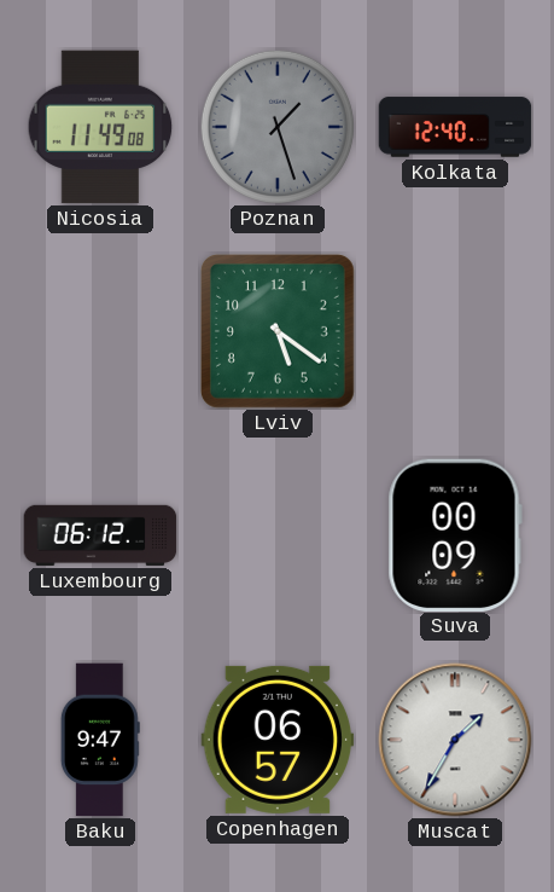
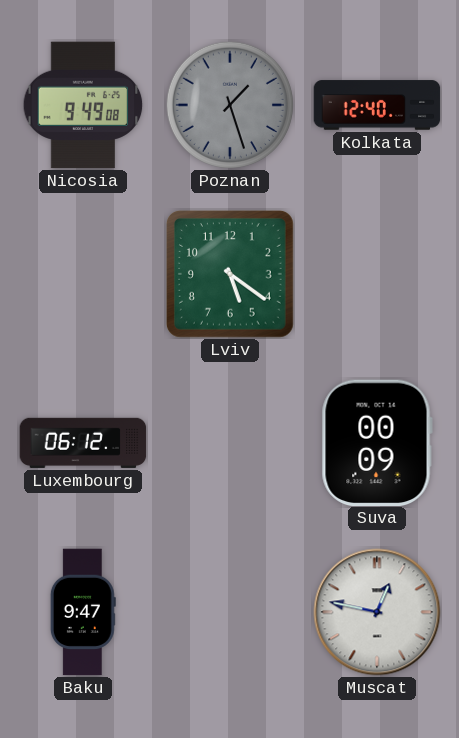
Nicosia: 11:49 -> 9:49 (83, 105)
Copenhagen: 06:57 -> none (278, 740)
Muscat: 1:35 -> 12:47 (377, 612)
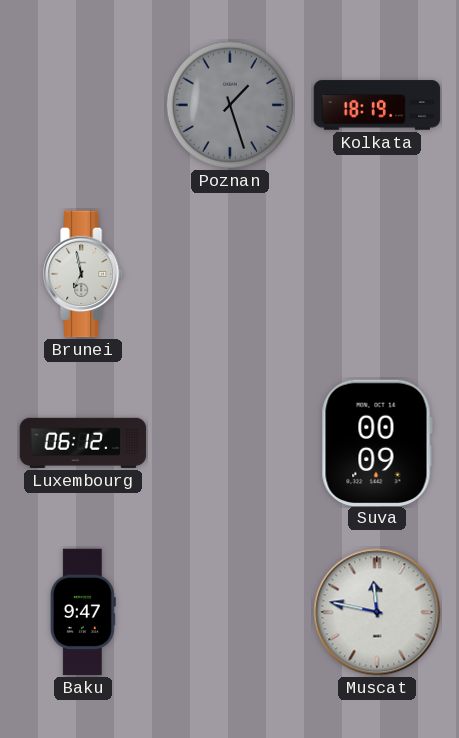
Nicosia: 9:49 -> none (83, 105)
Kolkata: 12:40 -> 18:19 (377, 105)
Brunei: none -> 6:58 (84, 274)
Lviv: 5:21 -> none (231, 275)
Muscat: 12:47 -> 11:47 (377, 612)
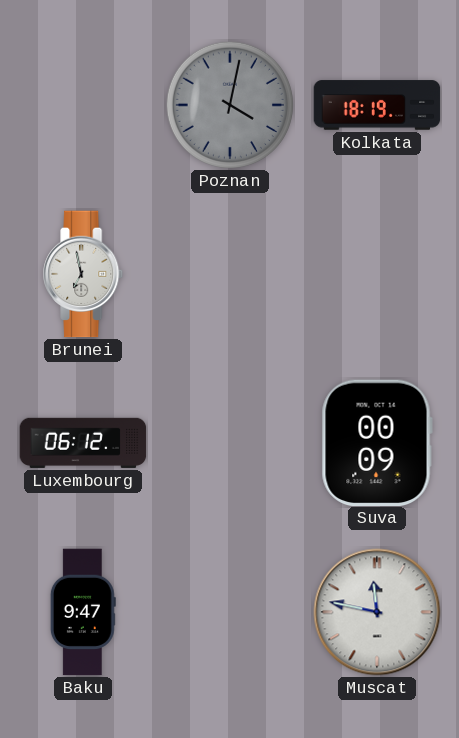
Poznan: 1:27 -> 4:02 (230, 105)
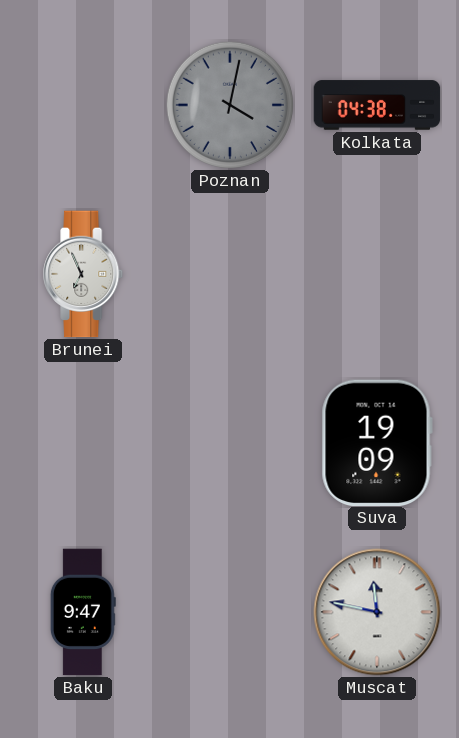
Kolkata: 18:19 -> 04:38 (377, 105)
Brunei: 6:58 -> 6:56 (84, 274)
Luxembourg: 06:12 -> none (83, 443)
Suva: 00:09 -> 19:09 (377, 442)
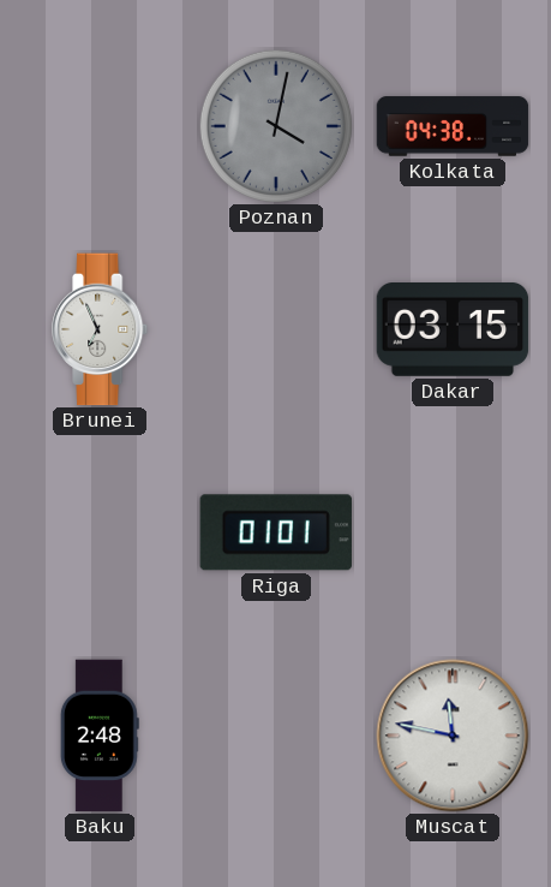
Dakar: none -> 03:15 (453, 331)
Riga: none -> 01:01 (276, 532)
Suva: 19:09 -> none (377, 442)
Baku: 9:47 -> 2:48 (100, 736)
